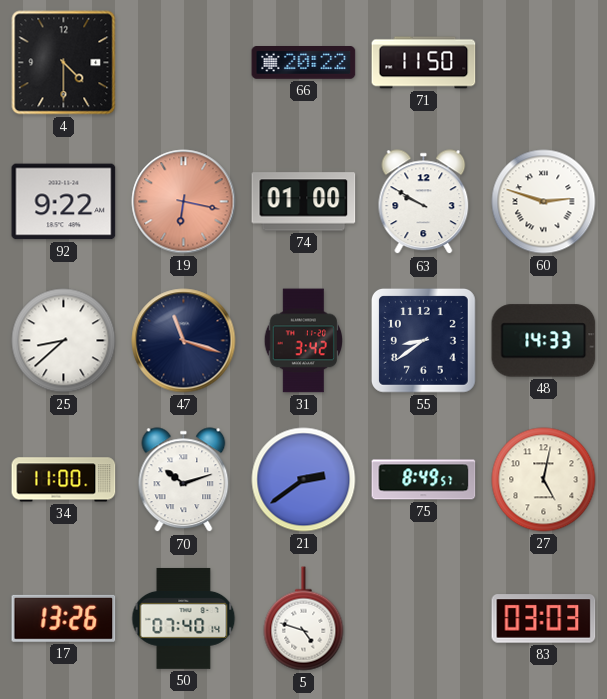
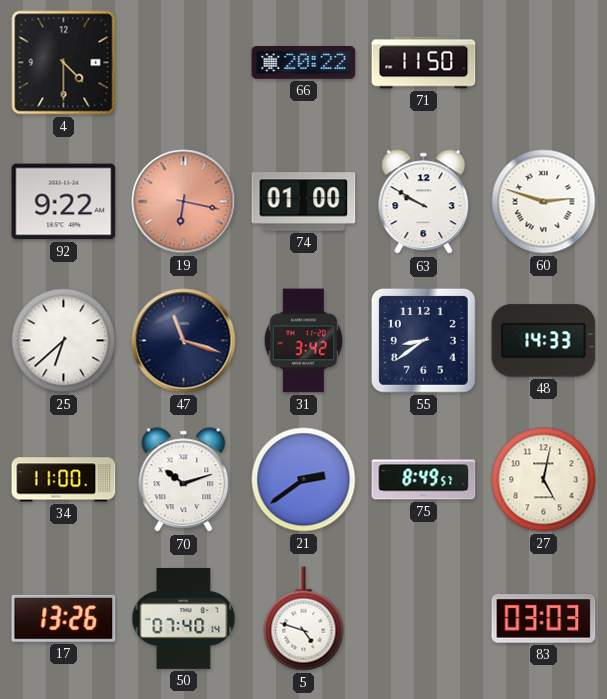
25: 8:38 -> 6:38 (64, 341)
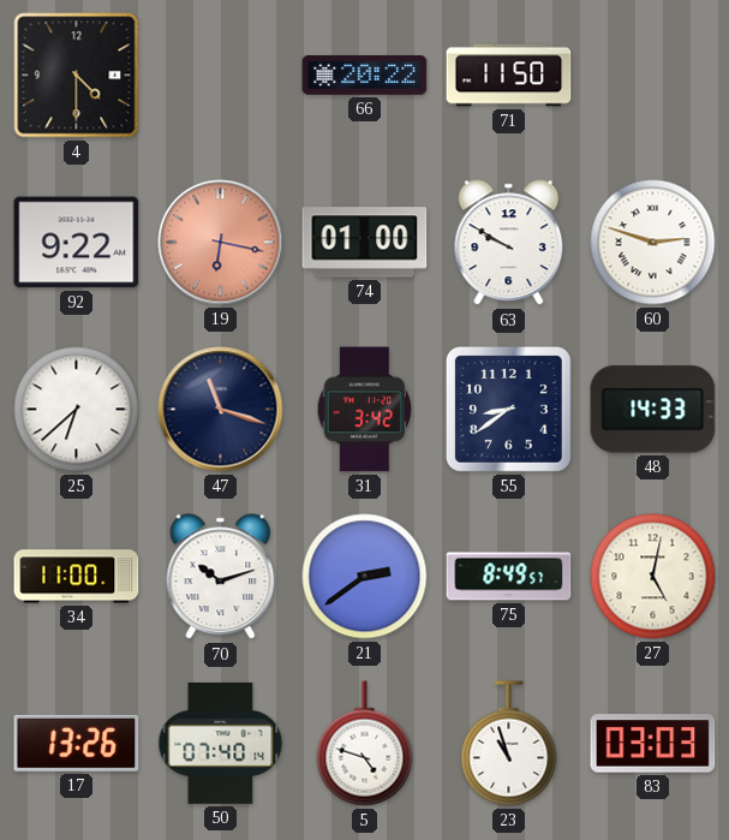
23: none -> 10:57 (509, 744)
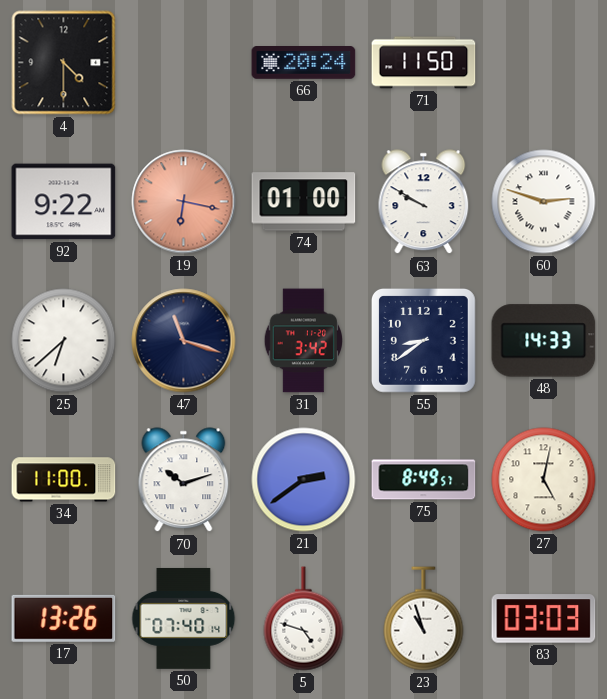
66: 20:22 -> 20:24 (304, 63)
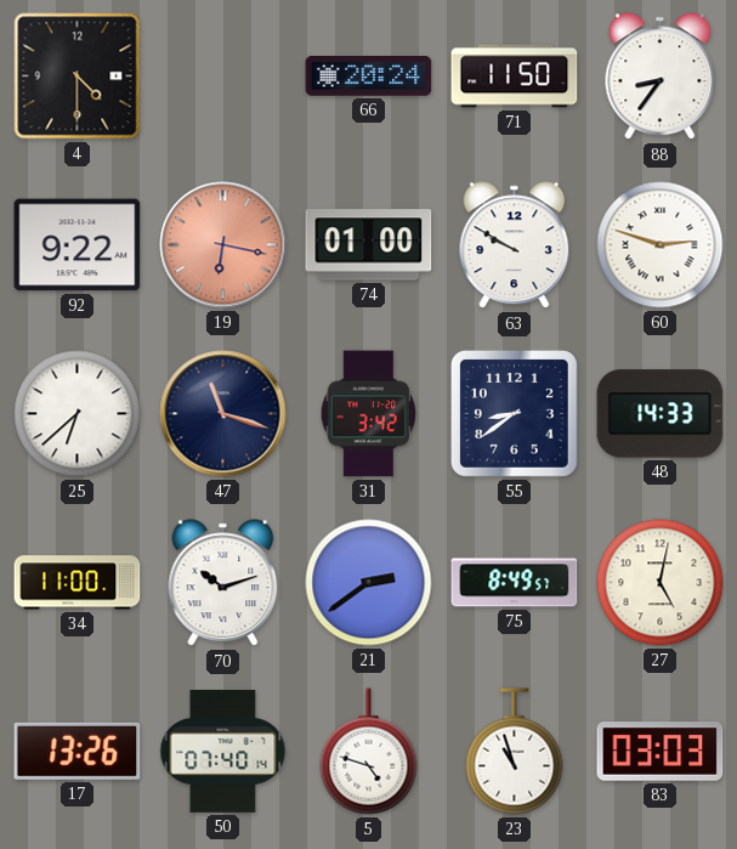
88: none -> 8:36 (661, 77)
